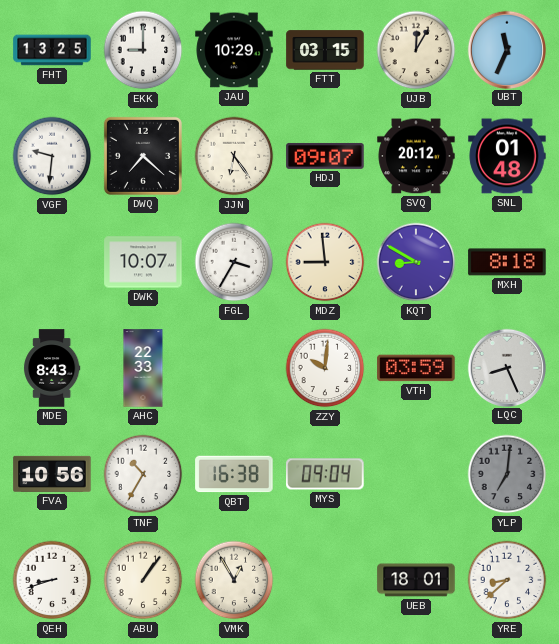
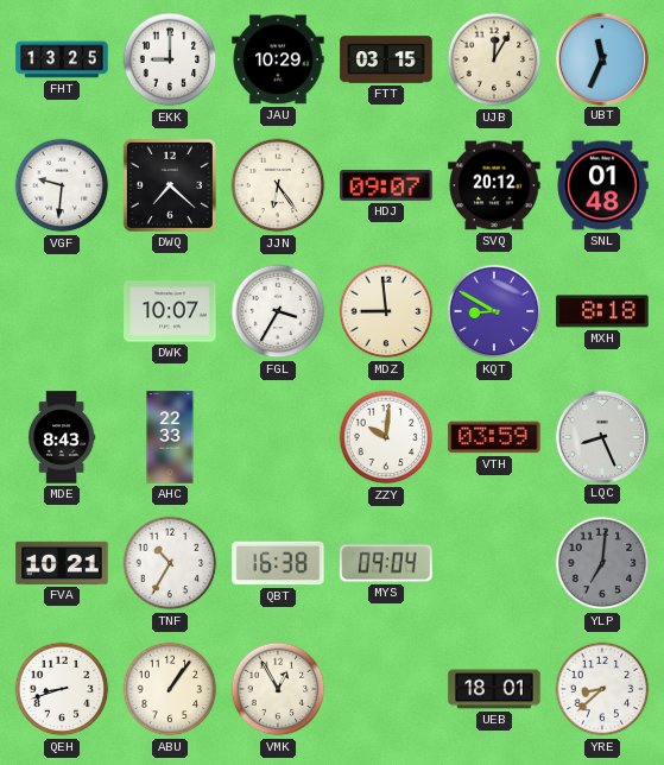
FVA: 10:56 -> 10:21 (62, 563)
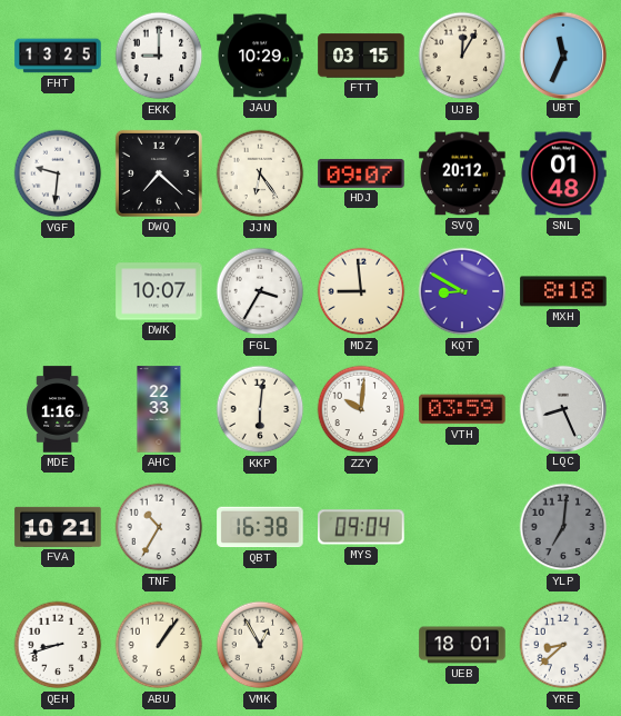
MDE: 8:43 -> 1:16 (59, 409)
KKP: none -> 6:01 (260, 409)
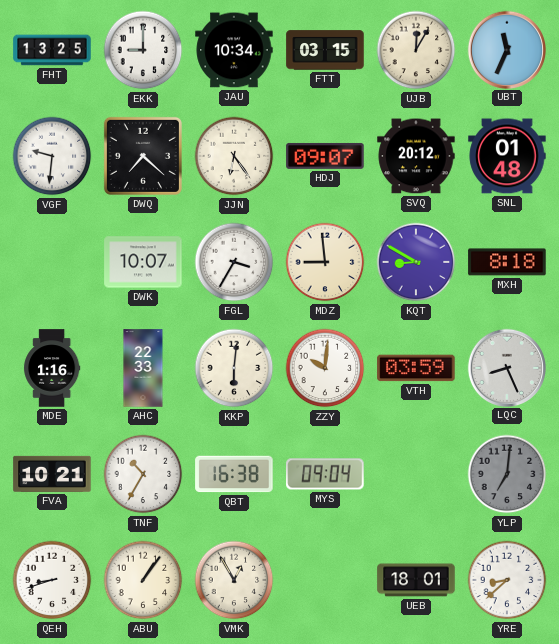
JAU: 10:29 -> 10:34 (234, 50)
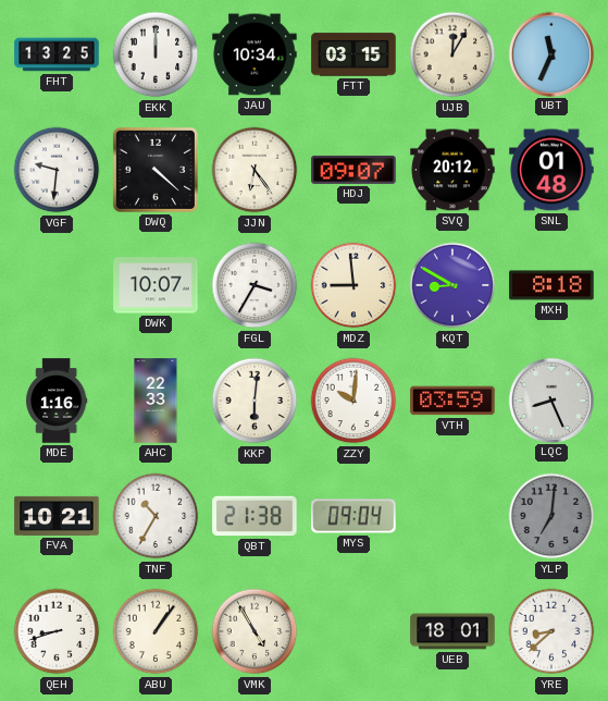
EKK: 9:00 -> 12:00 (156, 54)
DWQ: 7:22 -> 4:22 (156, 170)
QBT: 16:38 -> 21:38 (255, 516)
VMK: 12:55 -> 4:55 (255, 631)
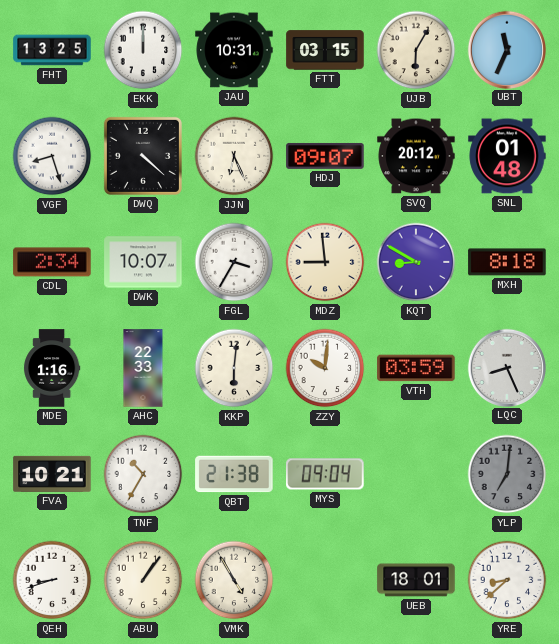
JAU: 10:34 -> 10:31 (234, 50)
UJB: 12:05 -> 6:05 (416, 50)
VGF: 9:31 -> 8:27 (52, 156)
JJN: 6:24 -> 6:26 (234, 156)
CDL: none -> 2:34 (52, 262)
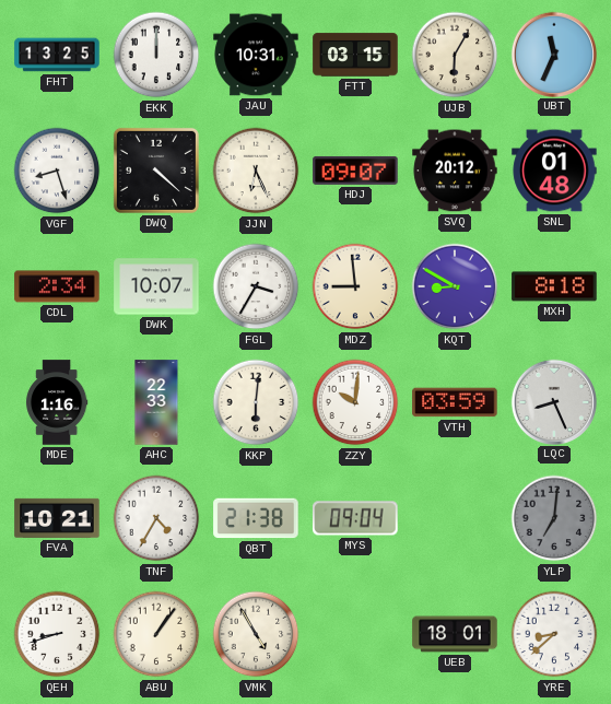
TNF: 10:35 -> 4:35 (156, 518)
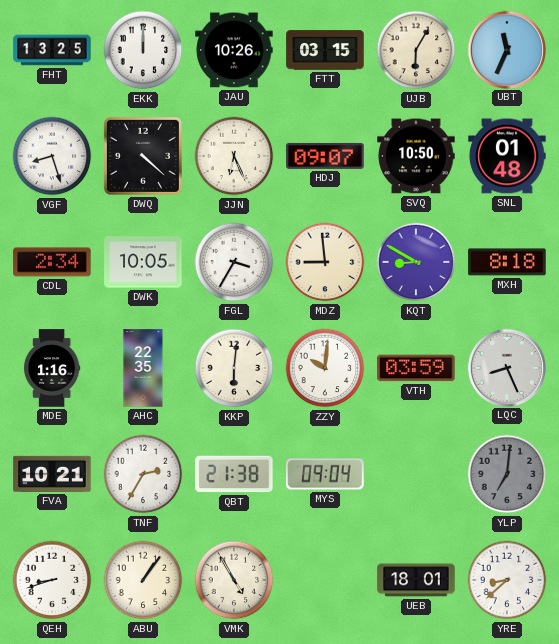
JAU: 10:31 -> 10:26 (234, 50)
SVQ: 20:12 -> 10:50 (416, 156)
DWK: 10:07 -> 10:05 (143, 262)
AHC: 22:33 -> 22:35 (143, 368)
TNF: 4:35 -> 2:35 (143, 474)
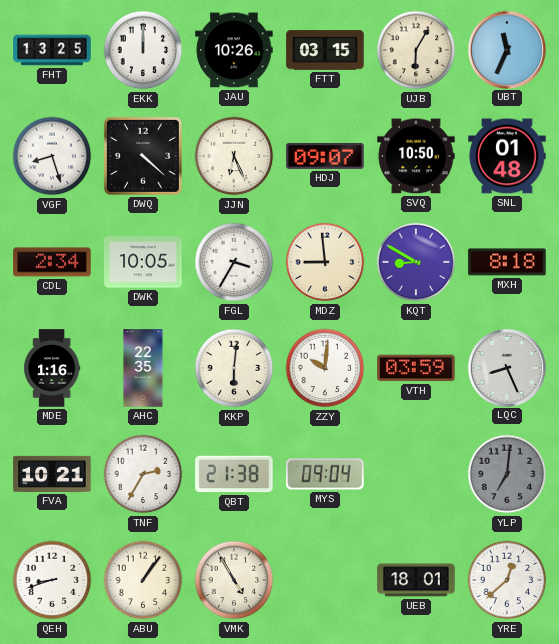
YRE: 8:38 -> 12:38 (507, 580)
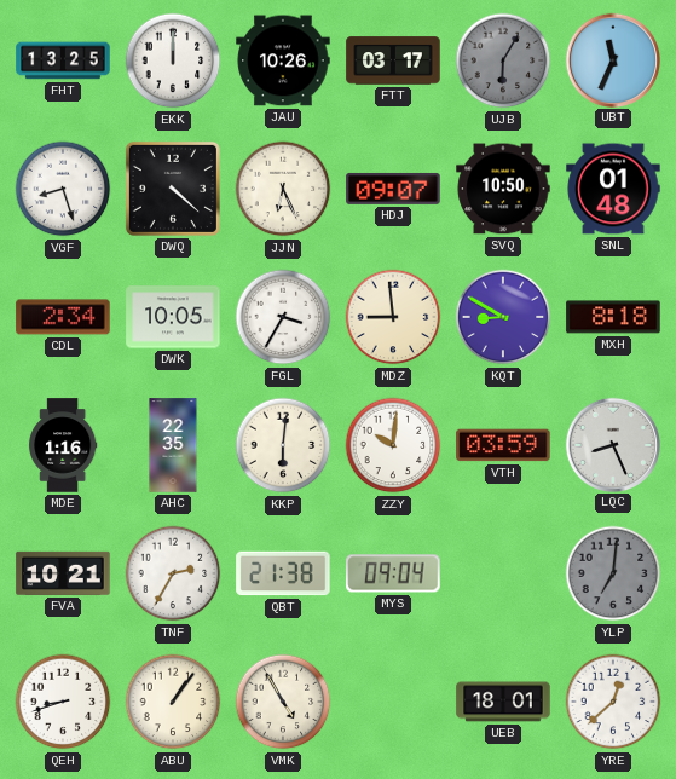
FTT: 03:15 -> 03:17 (393, 60)
UJB dial: cream -> grey (503, 60)
